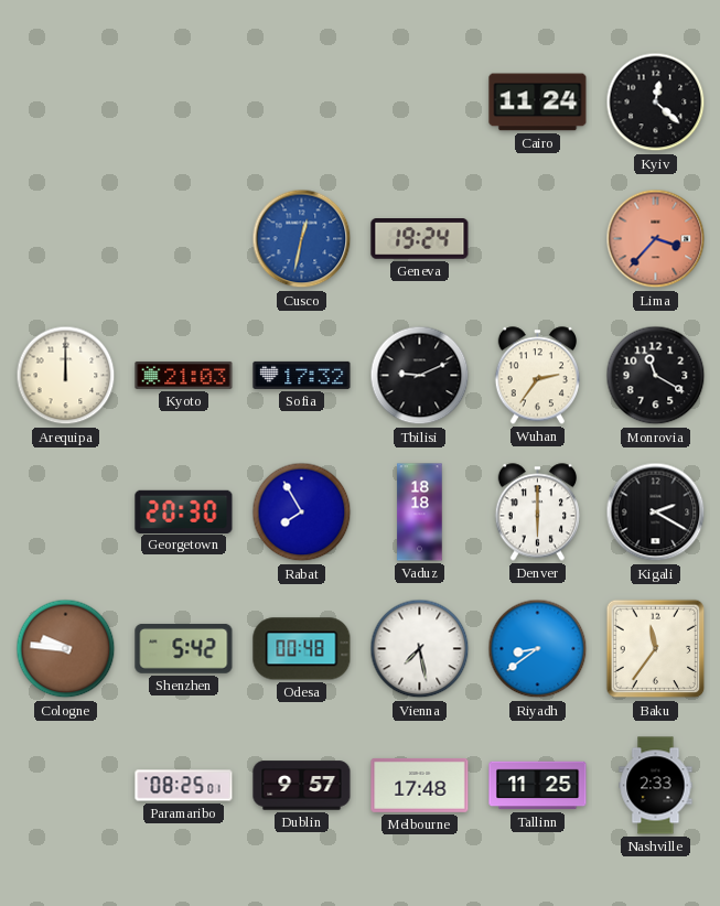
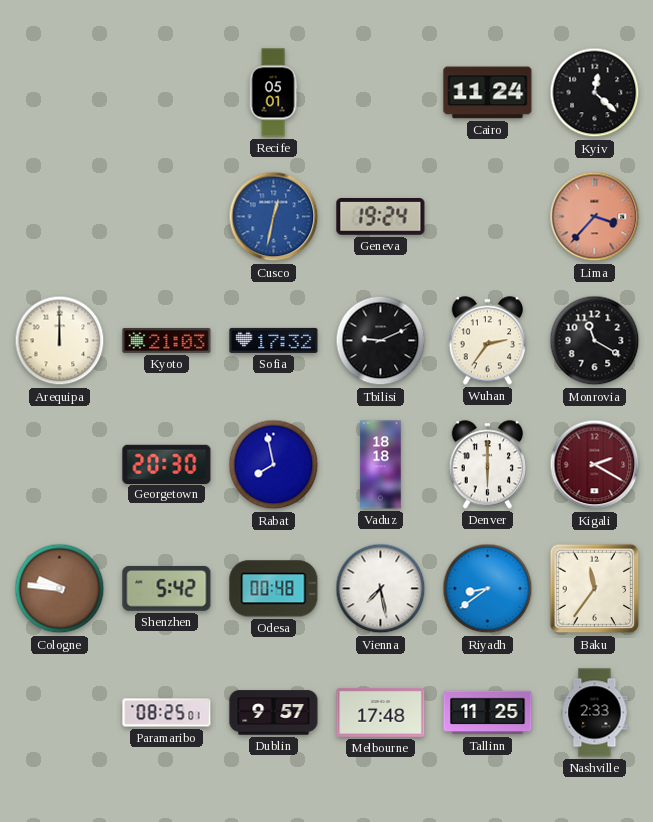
Recife: none -> 05:01 (273, 93)
Rabat: 7:55 -> 7:58 (274, 465)
Kigali dial: black -> burgundy (595, 465)
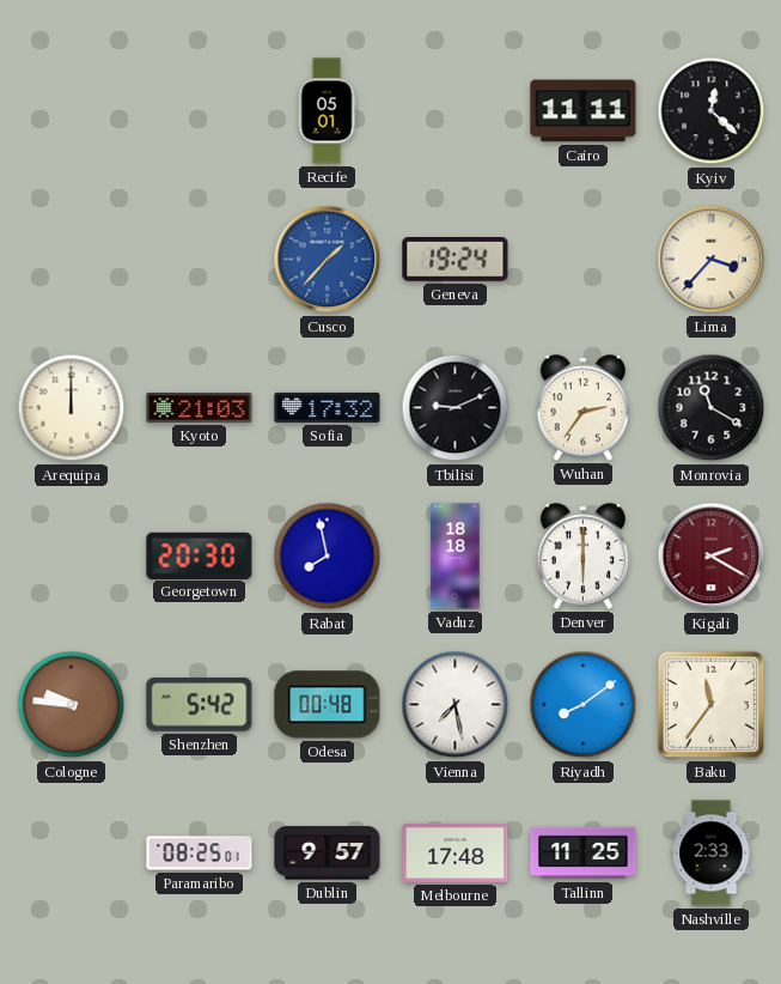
Cairo: 11:24 -> 11:11 (584, 111)
Cusco: 12:32 -> 1:37 (328, 260)
Lima dial: salmon -> cream (712, 260)
Riyadh: 8:39 -> 8:09 (584, 705)
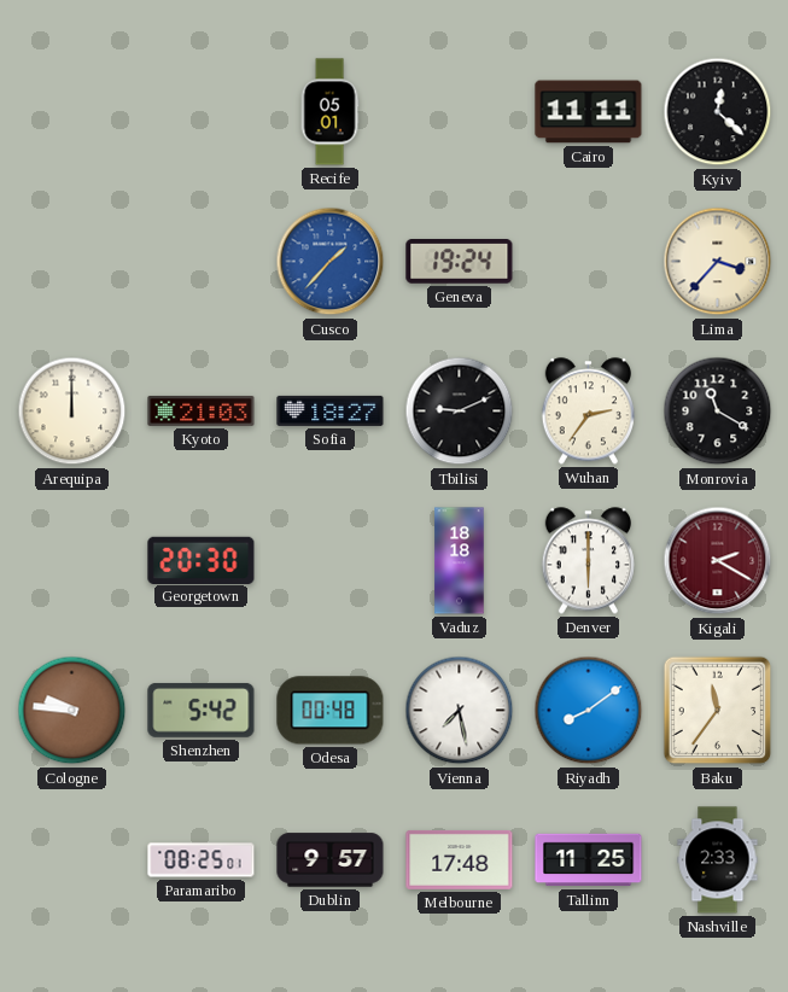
Sofia: 17:32 -> 18:27 (331, 410)
Rabat: 7:58 -> none (328, 557)
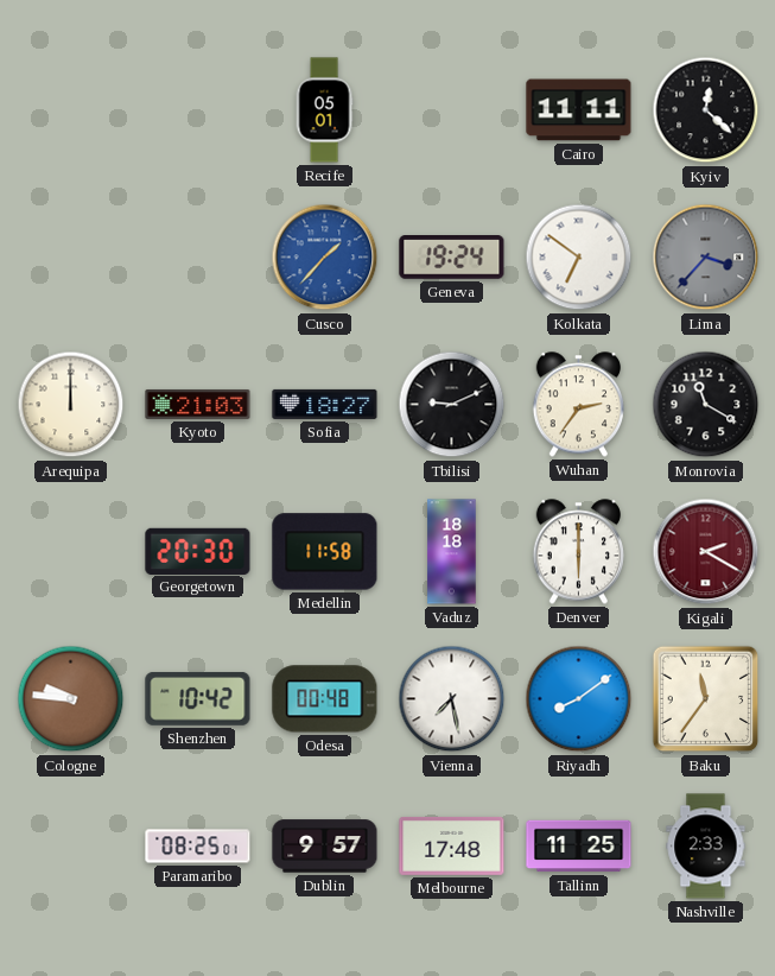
Kolkata: none -> 6:51 (579, 258)
Lima dial: cream -> grey (706, 258)
Medellin: none -> 11:58 (325, 552)
Shenzhen: 5:42 -> 10:42 (198, 699)
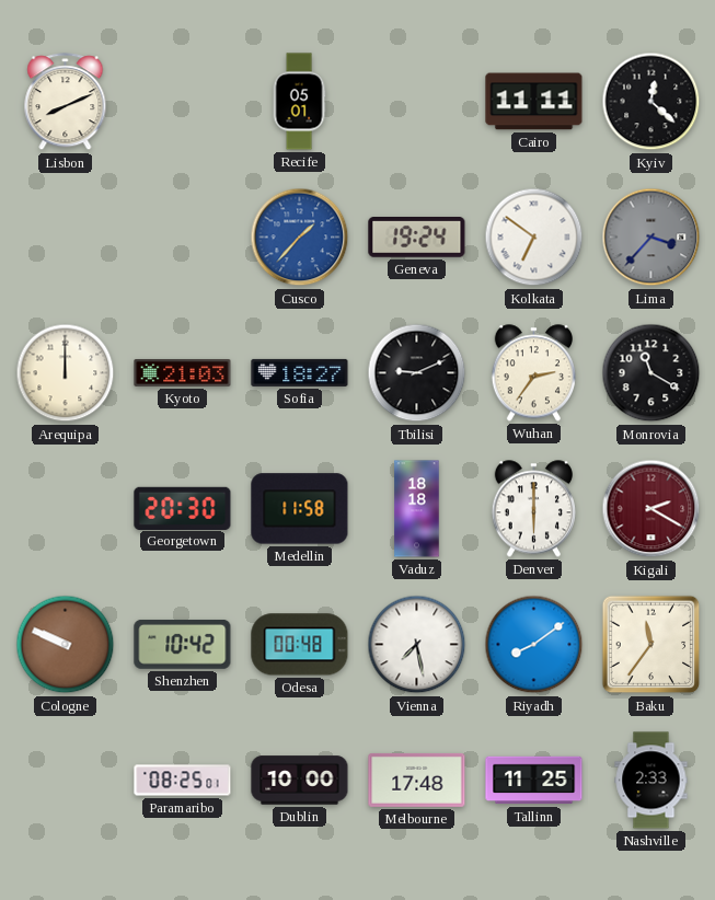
Lisbon: none -> 8:11 (66, 102)
Cologne: 9:46 -> 9:49 (66, 645)
Dublin: 9:57 -> 10:00 (300, 781)
